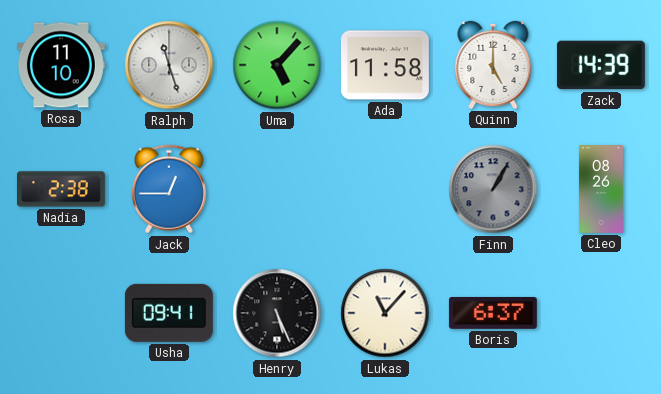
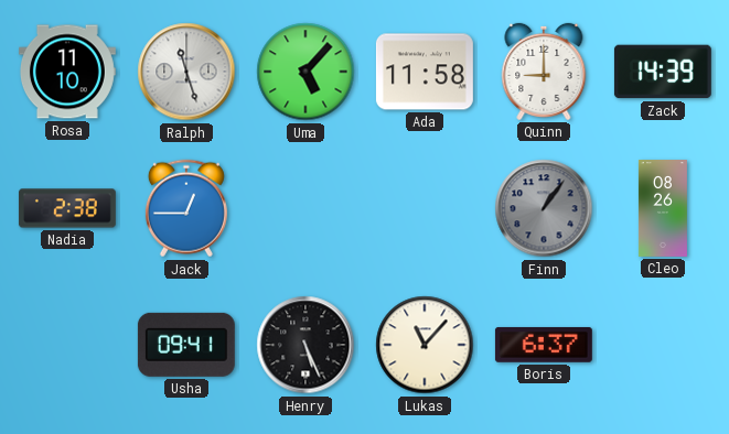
Quinn: 5:00 -> 9:00 (544, 72)
Finn: 1:05 -> 1:06 (544, 208)
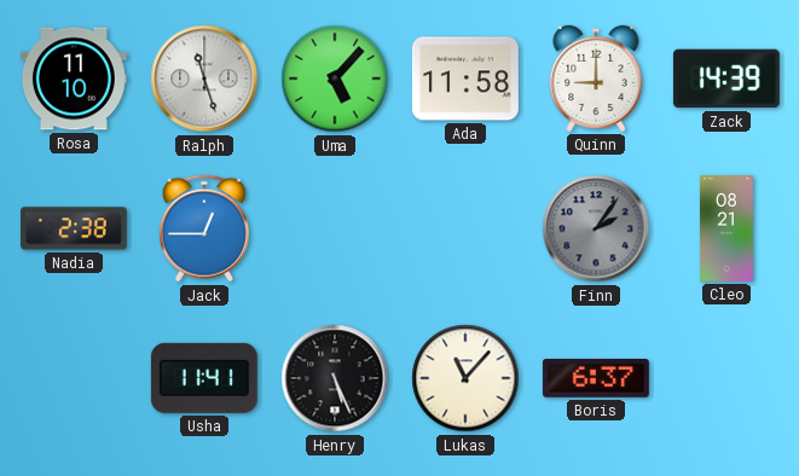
Finn: 1:06 -> 2:06 (596, 228)
Cleo: 08:26 -> 08:21 (726, 230)
Usha: 09:41 -> 11:41 (204, 378)
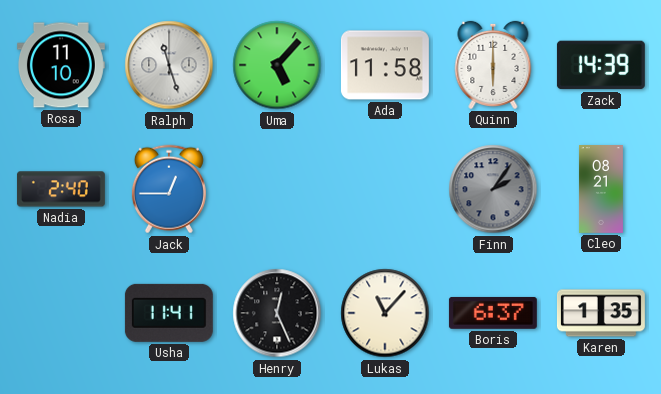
Quinn: 9:00 -> 6:00 (493, 65)
Nadia: 2:38 -> 2:40 (61, 189)
Henry: 5:26 -> 12:26 (277, 313)
Karen: none -> 1:35 (601, 313)
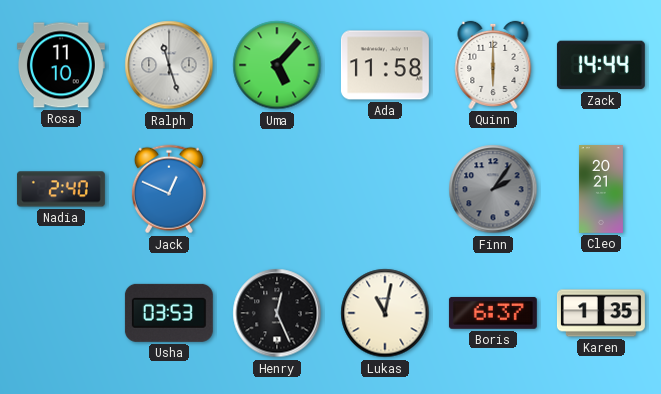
Zack: 14:39 -> 14:44 (601, 65)
Jack: 12:45 -> 12:49 (169, 189)
Cleo: 08:21 -> 20:21 (601, 190)
Usha: 11:41 -> 03:53 (169, 313)
Lukas: 11:07 -> 11:02 (385, 313)
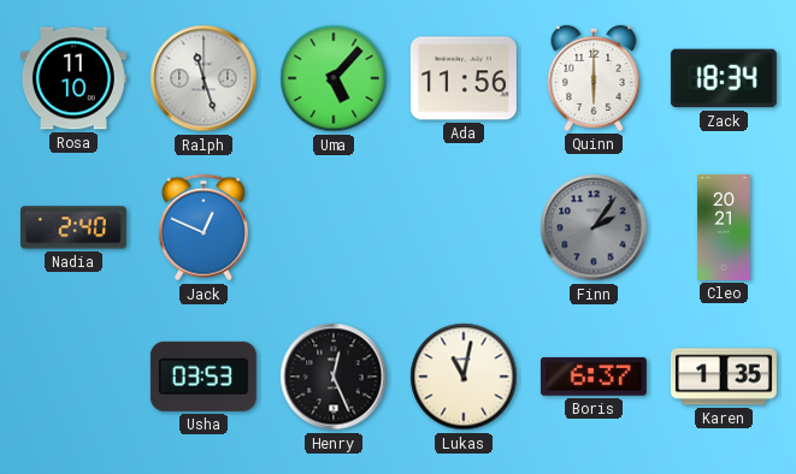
Ada: 11:58 -> 11:56 (464, 78)
Zack: 14:44 -> 18:34 (724, 78)
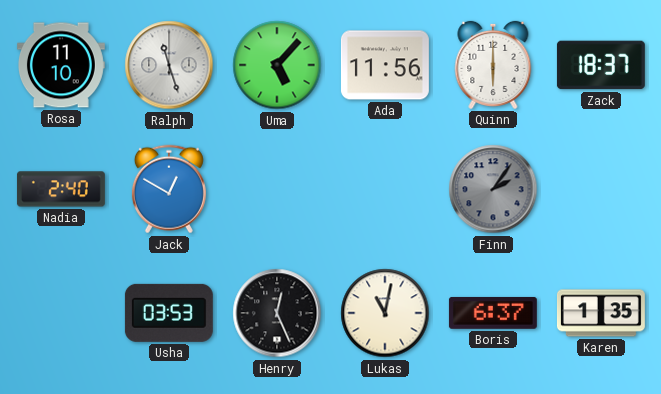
Zack: 18:34 -> 18:37 (601, 65)
Jack: 12:49 -> 12:50 (169, 189)
Cleo: 20:21 -> none (724, 229)
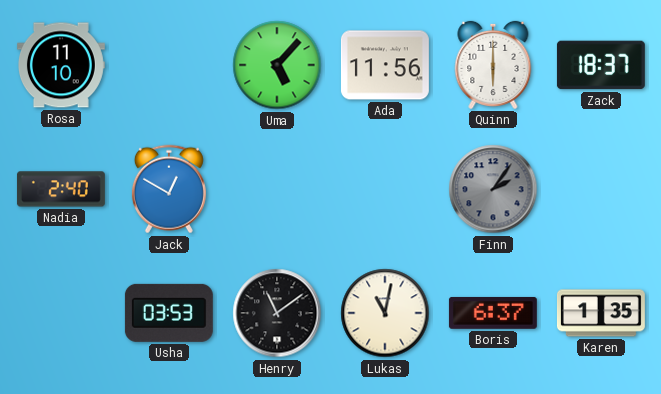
Ralph: 11:27 -> none (169, 65)
Henry: 12:26 -> 11:09 (277, 313)
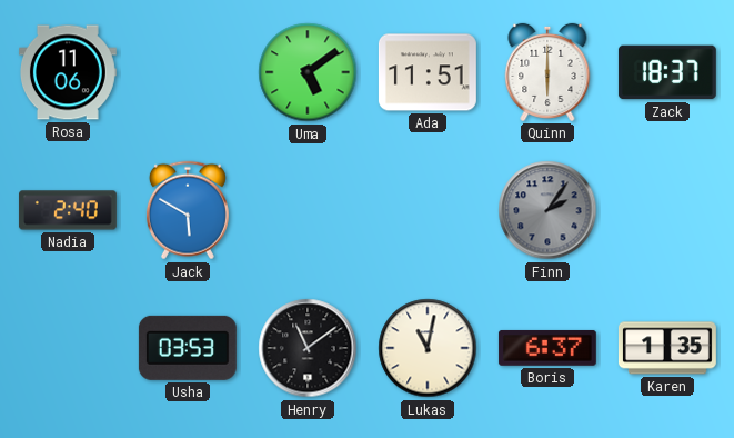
Rosa: 11:10 -> 11:06 (68, 72)
Uma: 5:07 -> 5:09 (308, 72)
Ada: 11:56 -> 11:51 (428, 72)
Jack: 12:50 -> 5:50 (188, 210)
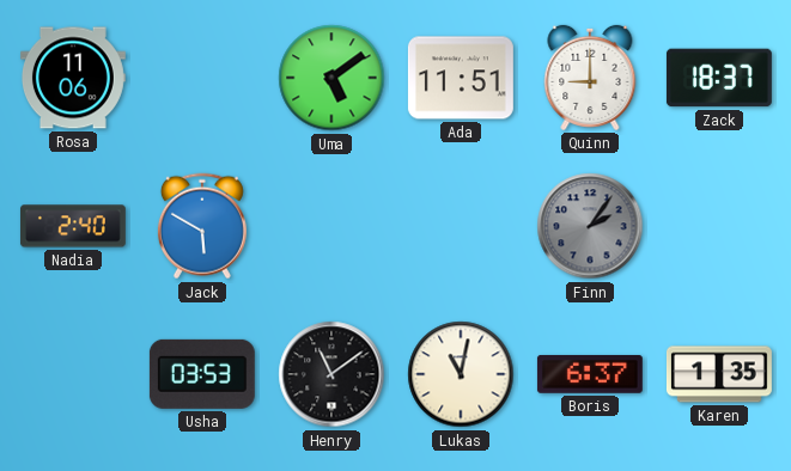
Quinn: 6:00 -> 9:00 (590, 78)
